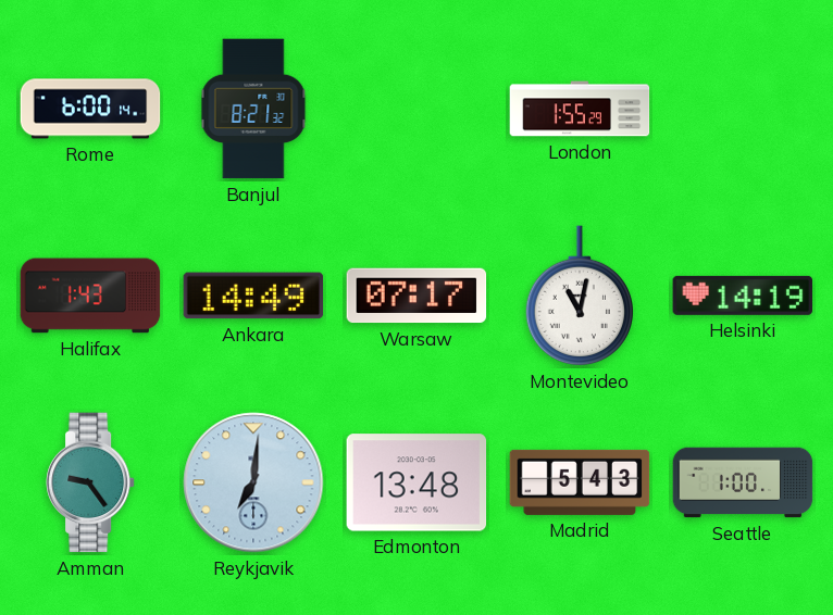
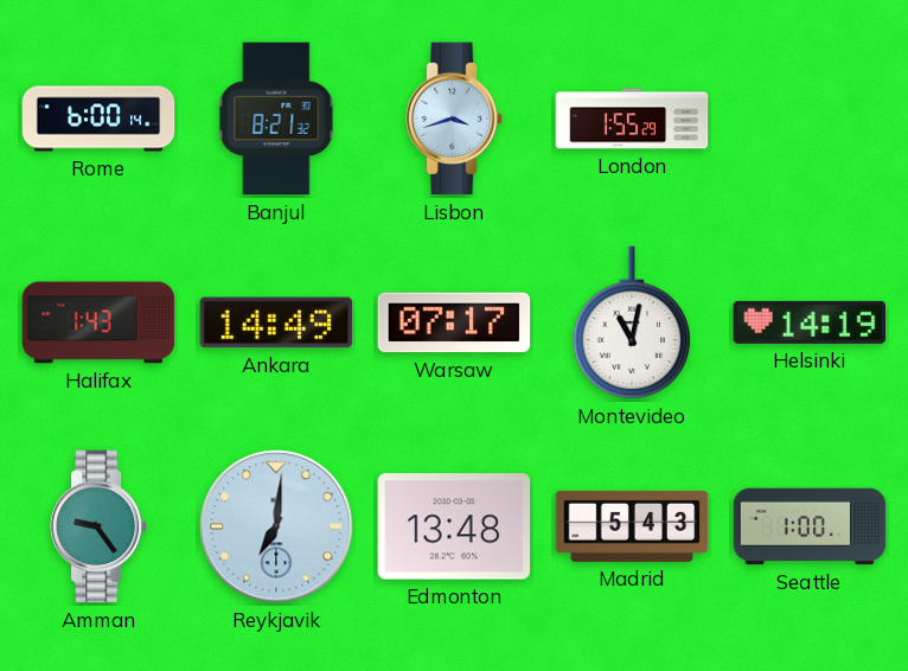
Lisbon: none -> 3:42 (455, 119)
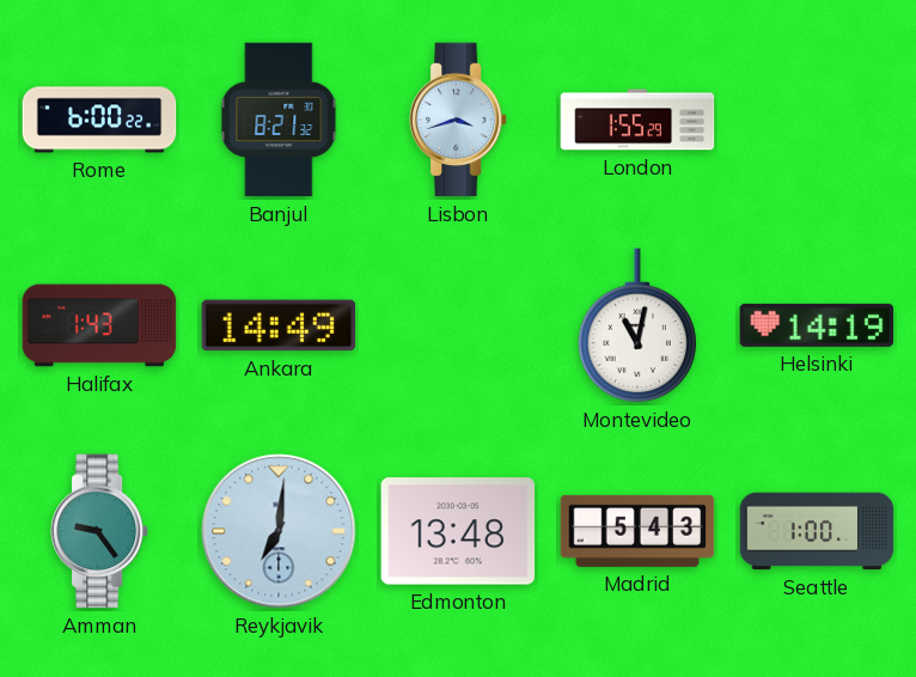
Rome: 6:00:14 -> 6:00:22 (99, 120)
Warsaw: 07:17 -> none (454, 322)
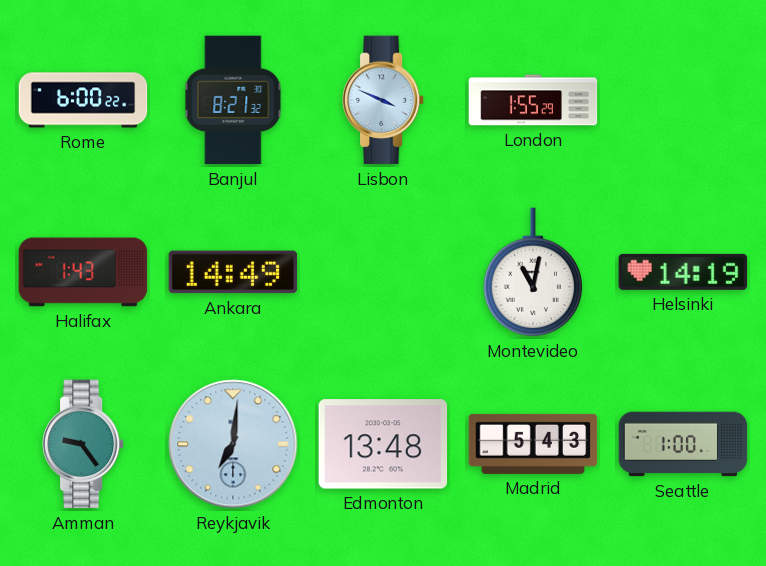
Lisbon: 3:42 -> 3:49 (384, 100)
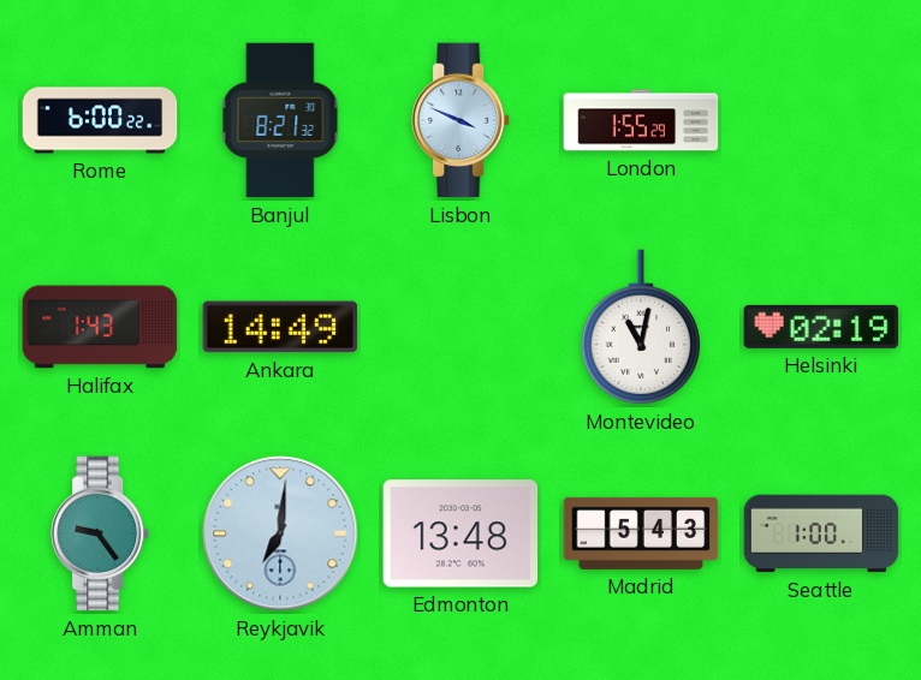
Helsinki: 14:19 -> 02:19 (821, 327)
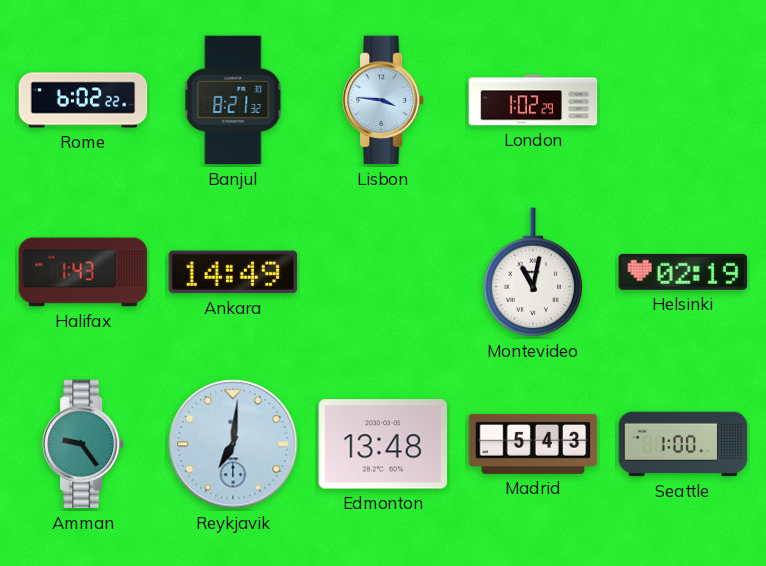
Rome: 6:00 -> 6:02 (83, 100)
Lisbon: 3:49 -> 3:46 (384, 100)
London: 1:55 -> 1:02 (533, 100)
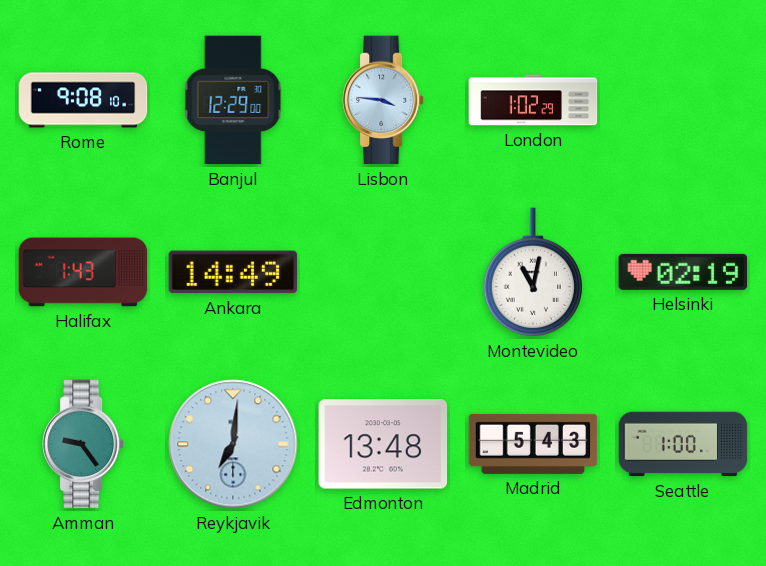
Rome: 6:02 -> 9:08 (83, 100)
Banjul: 8:21 -> 12:29 (233, 100)
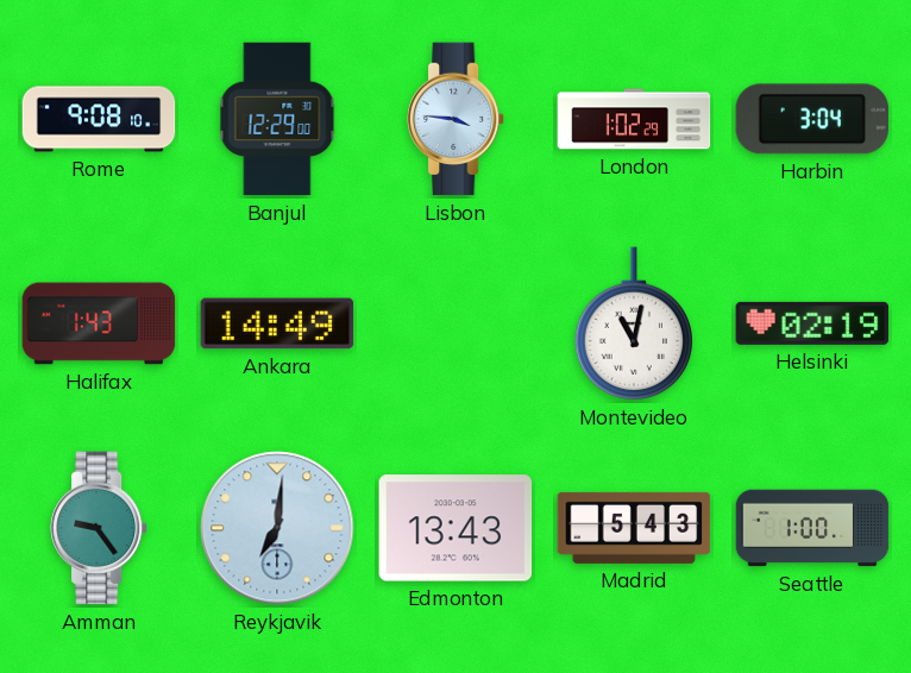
Harbin: none -> 3:04 (812, 119)
Edmonton: 13:48 -> 13:43 (455, 528)
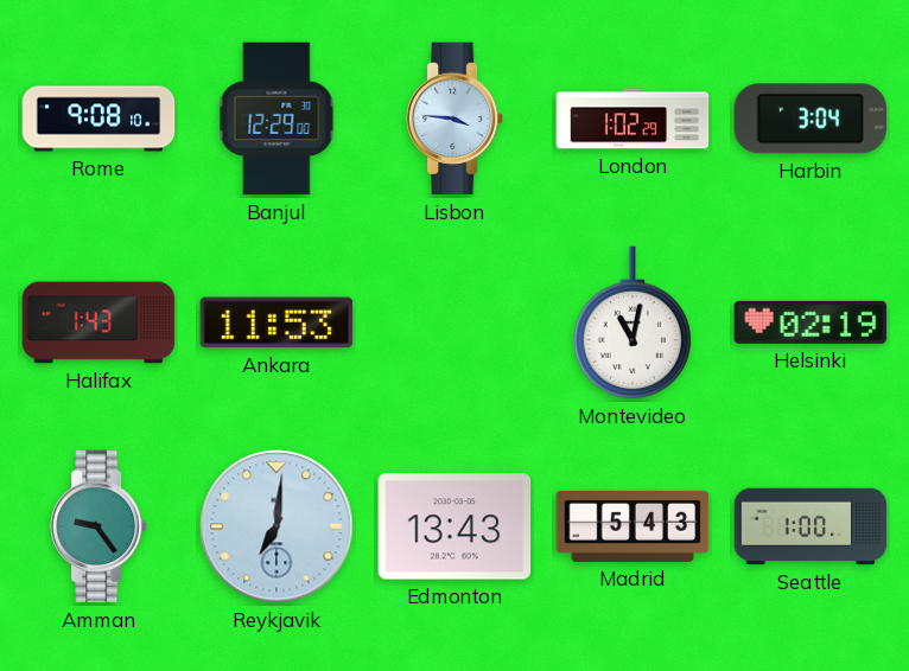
Ankara: 14:49 -> 11:53 (276, 322)
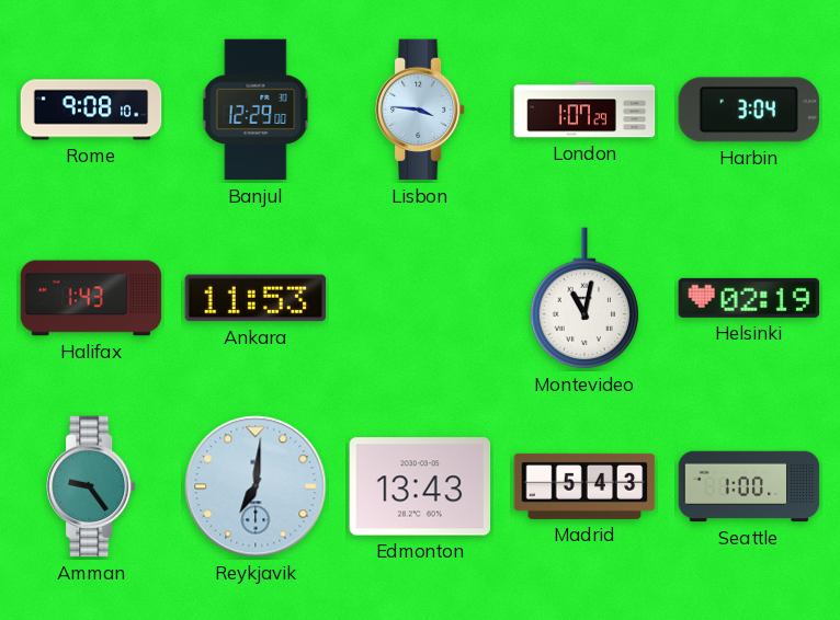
London: 1:02 -> 1:07 (584, 110)
